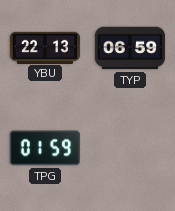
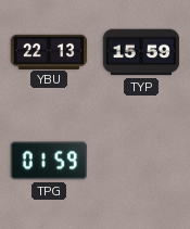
TYP: 06:59 -> 15:59 (141, 52)
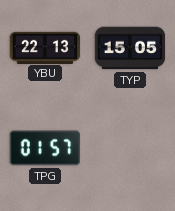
TYP: 15:59 -> 15:05 (130, 48)
TPG: 01:59 -> 01:57 (45, 148)
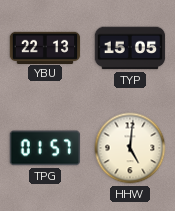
HHW: none -> 5:01 (130, 148)
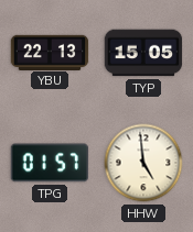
HHW: 5:01 -> 4:59 (143, 163)
